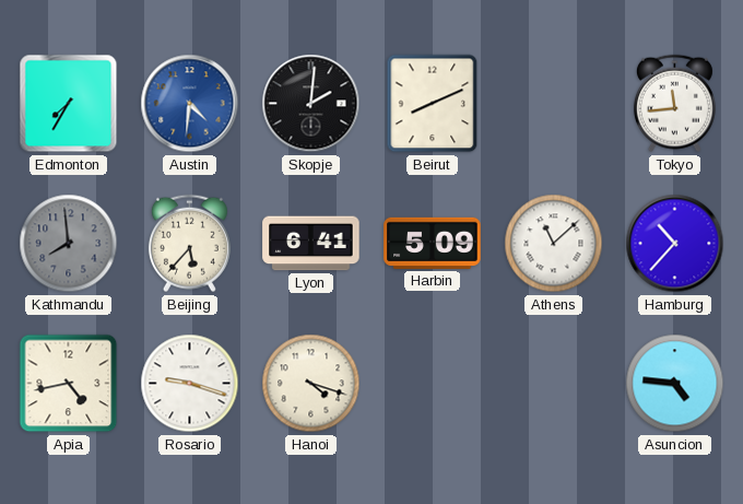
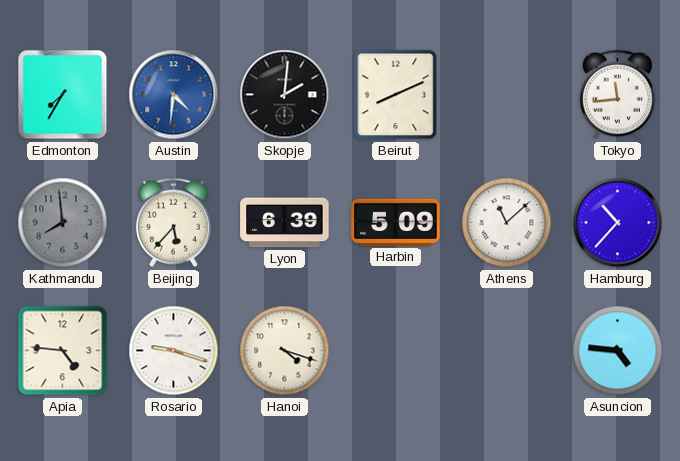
Lyon: 6:41 -> 6:39 (285, 223)
Apia: 4:43 -> 4:46 (63, 351)
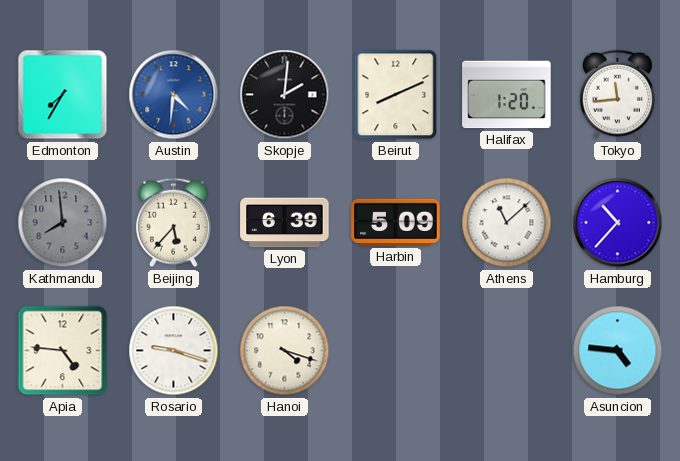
Halifax: none -> 1:20 (507, 95)
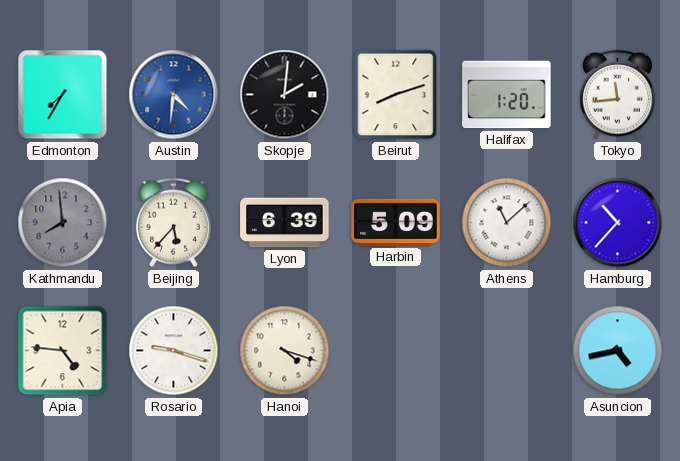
Beirut: 8:11 -> 8:12 (396, 95)
Asuncion: 4:46 -> 4:43 (618, 351)
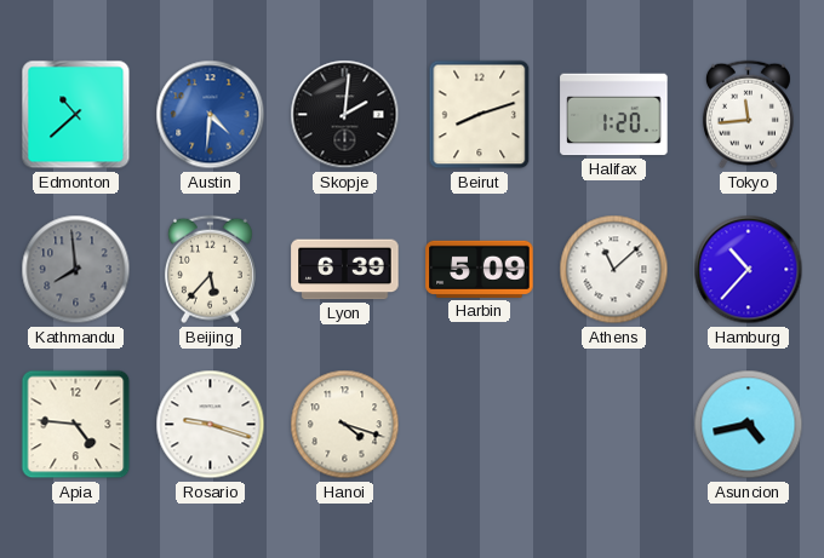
Edmonton: 7:35 -> 10:38 (76, 115)
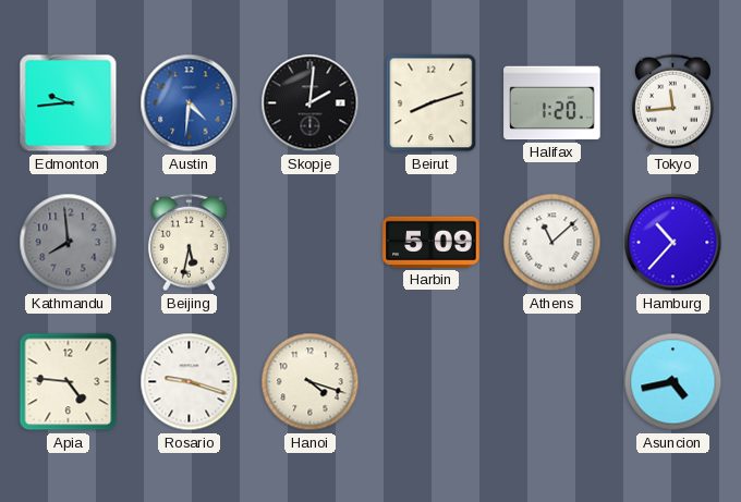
Edmonton: 10:38 -> 9:44 (69, 103)
Beijing: 5:37 -> 5:32 (189, 243)
Lyon: 6:39 -> none (345, 270)
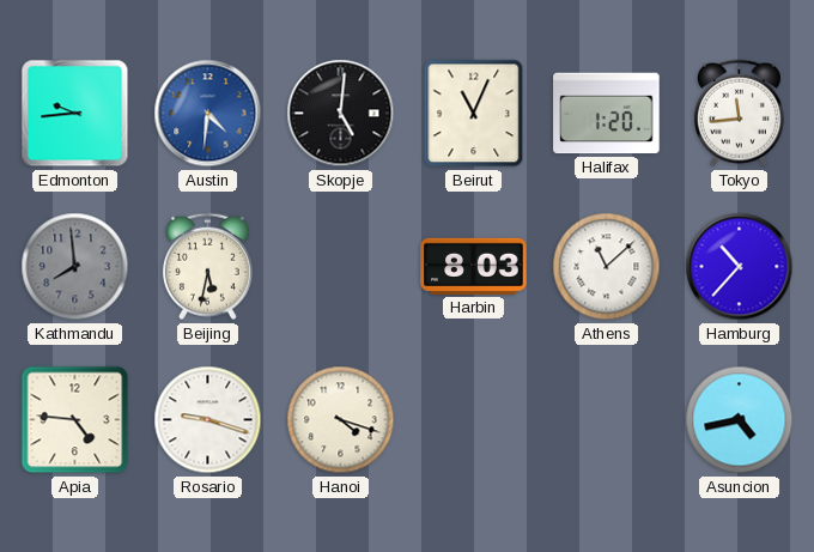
Skopje: 2:01 -> 5:01 (341, 114)
Beirut: 8:12 -> 11:04 (474, 114)
Harbin: 5:09 -> 8:03 (474, 266)
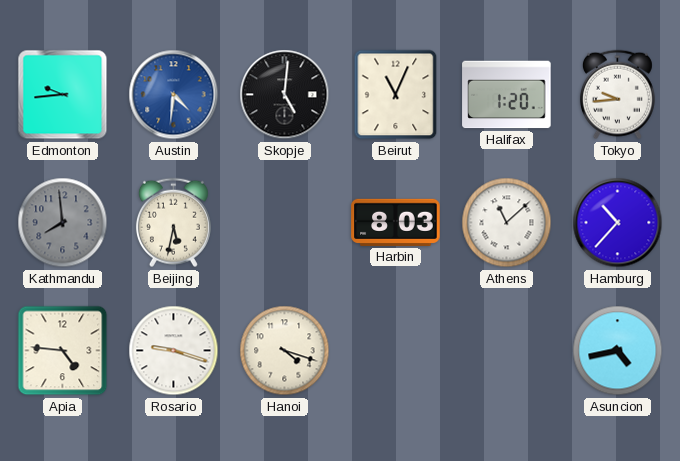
Tokyo: 11:44 -> 9:44 (617, 95)
